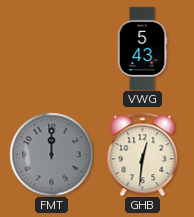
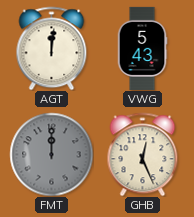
AGT: none -> 12:01 (52, 48)
GHB: 12:31 -> 12:26 (143, 154)
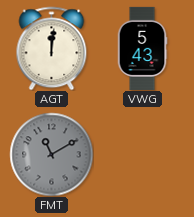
FMT: 12:00 -> 11:10 (51, 154)
GHB: 12:26 -> none (143, 154)
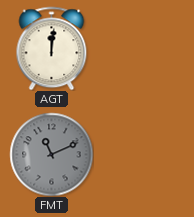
VWG: 5:43 -> none (142, 48)
FMT: 11:10 -> 11:11 (51, 154)
